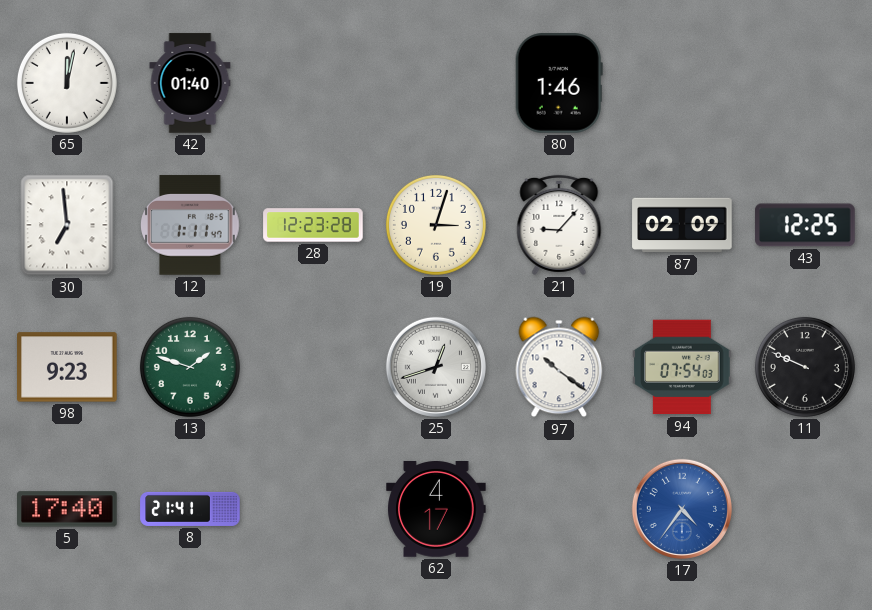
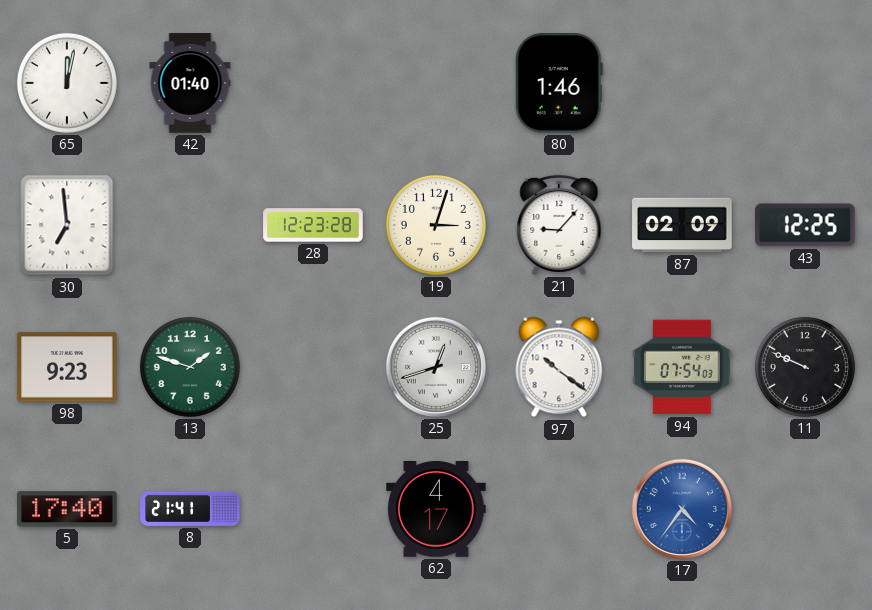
12: 1:11 -> none (190, 225)
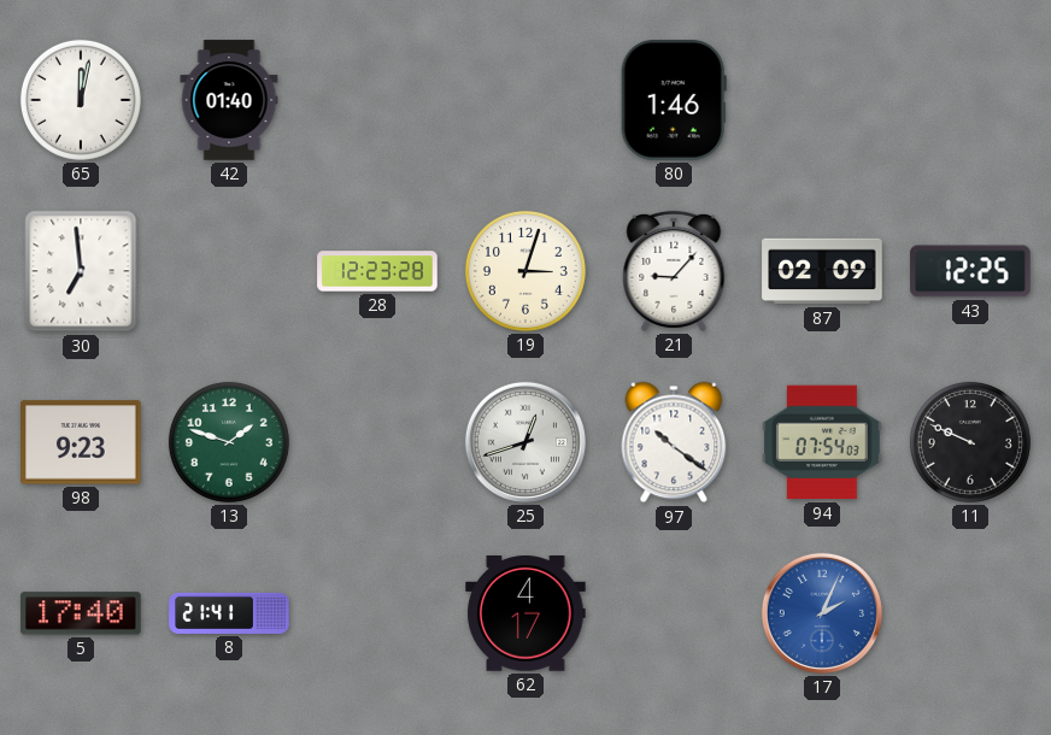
17: 4:36 -> 2:04 (822, 613)
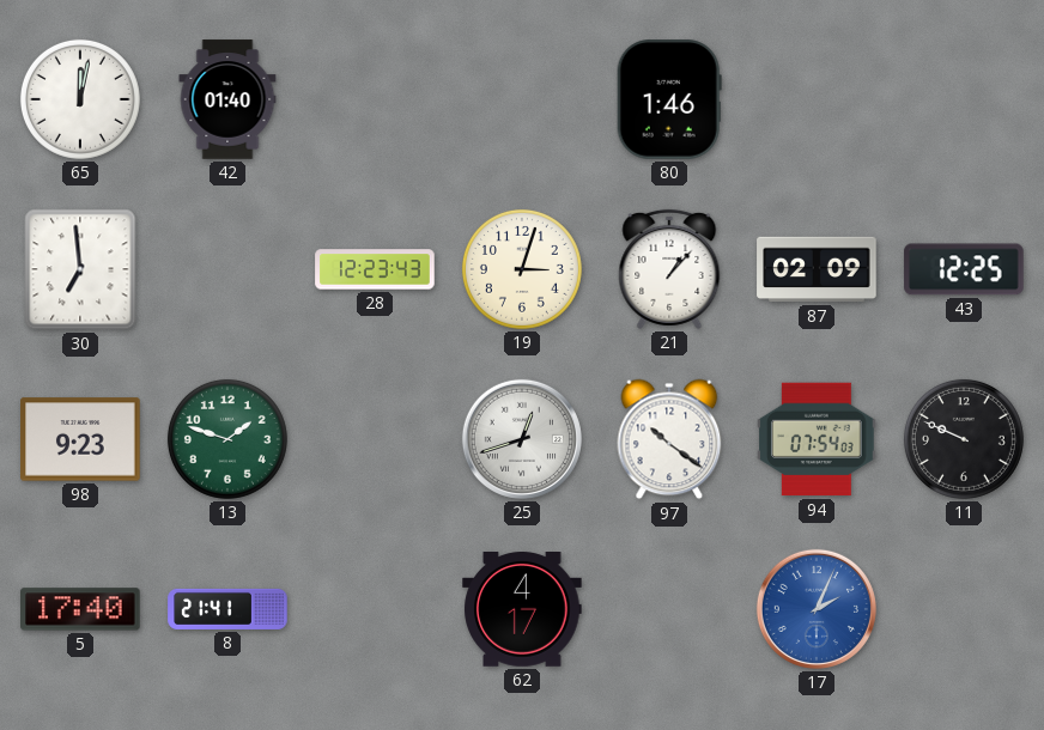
28: 12:23:28 -> 12:23:43 (375, 269)
21: 9:07 -> 1:07 (669, 269)
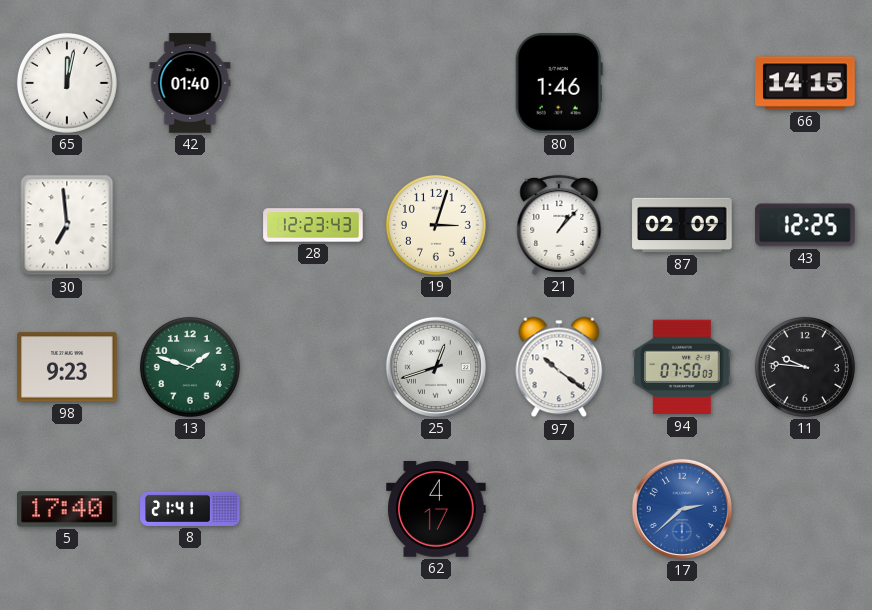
66: none -> 14:15 (805, 83)
94: 07:54 -> 07:50 (682, 367)
11: 9:49 -> 9:46 (805, 367)
17: 2:04 -> 2:38 (682, 509)
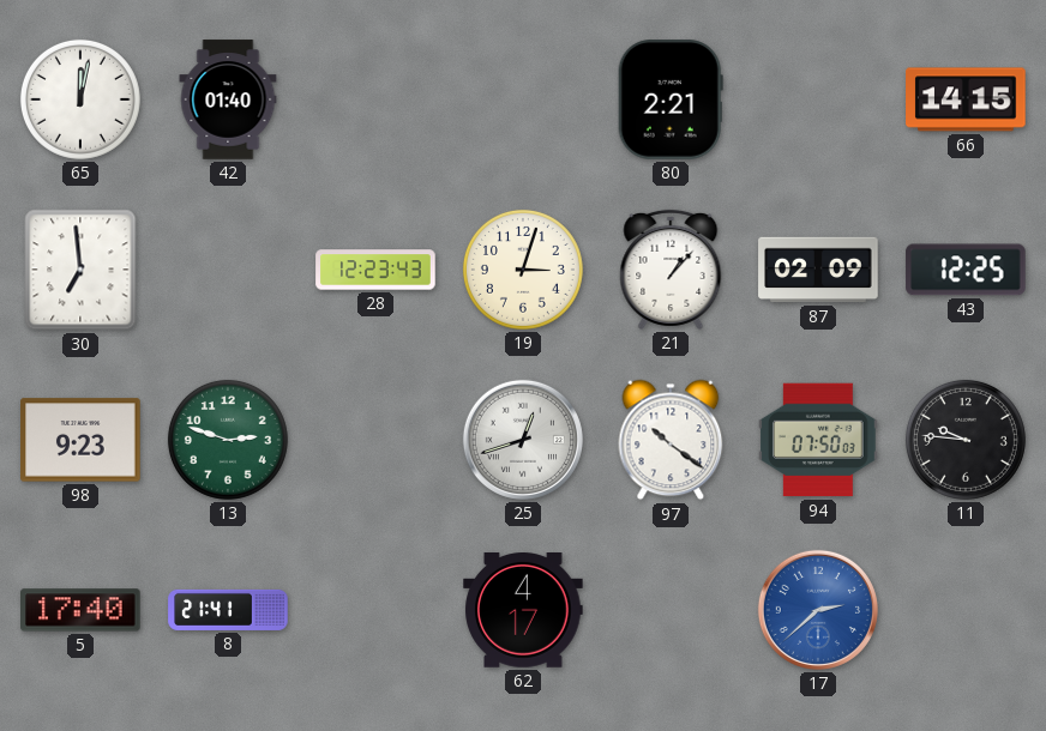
80: 1:46 -> 2:21 (671, 99)
13: 1:48 -> 2:48 (228, 440)
